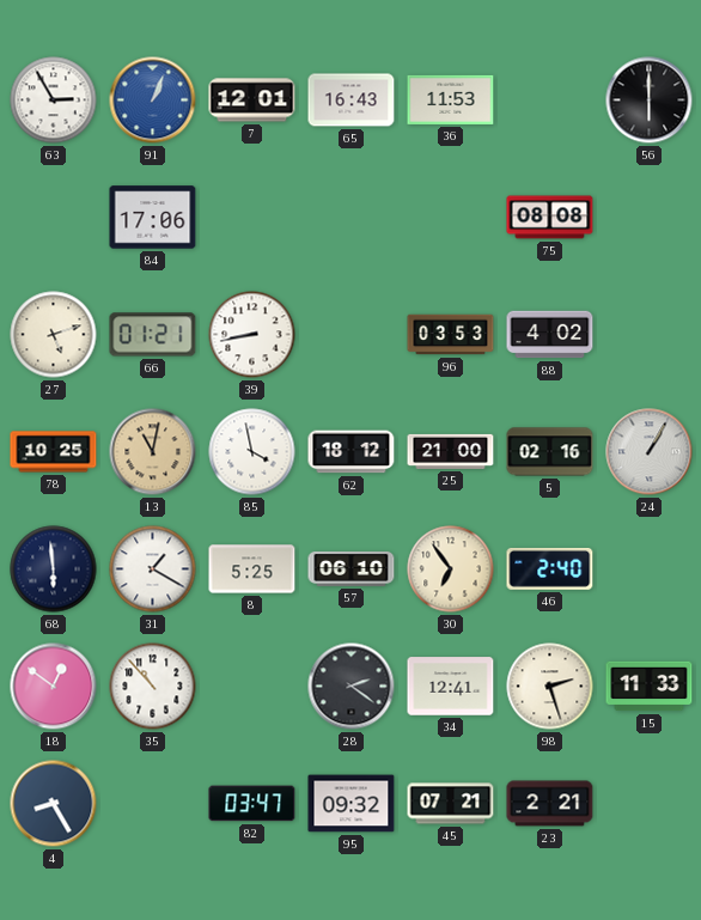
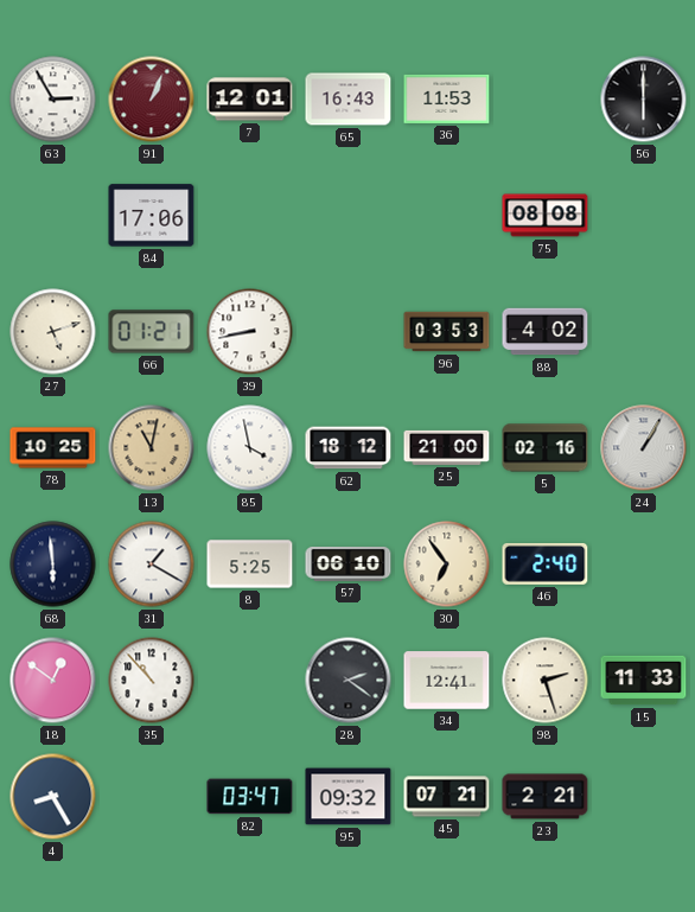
91 dial: blue -> burgundy (152, 100)
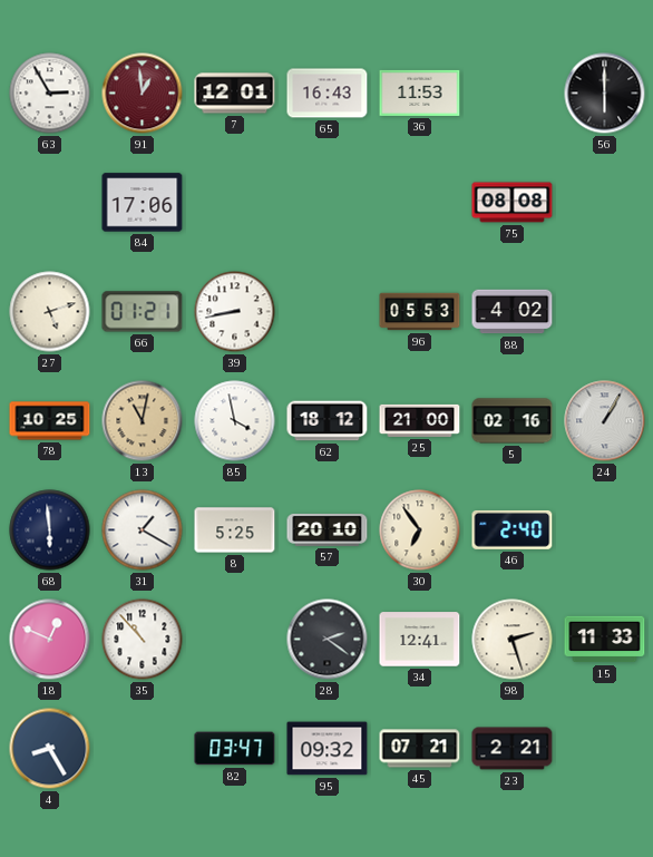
91: 1:04 -> 12:59 (143, 94)
96: 03:53 -> 05:53 (420, 312)
57: 06:10 -> 20:10 (328, 529)
18: 12:51 -> 12:49 (50, 640)
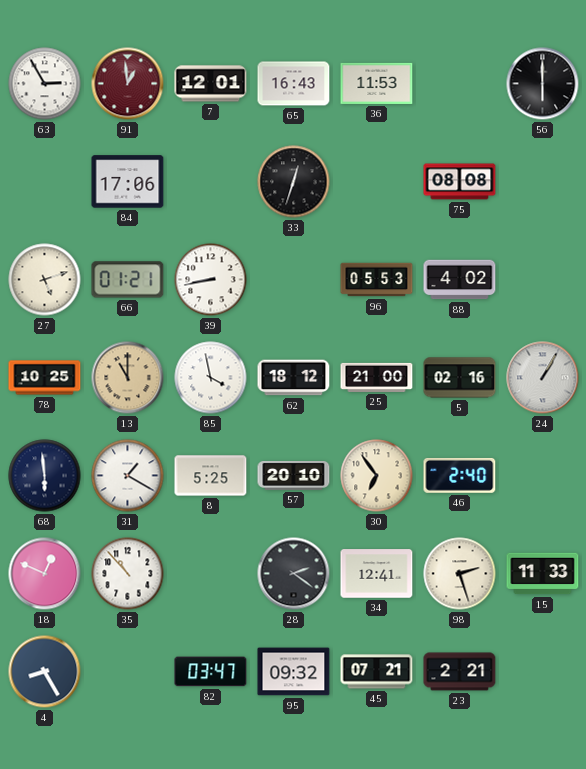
33: none -> 12:33 (294, 182)
13: 11:02 -> 11:00 (128, 378)
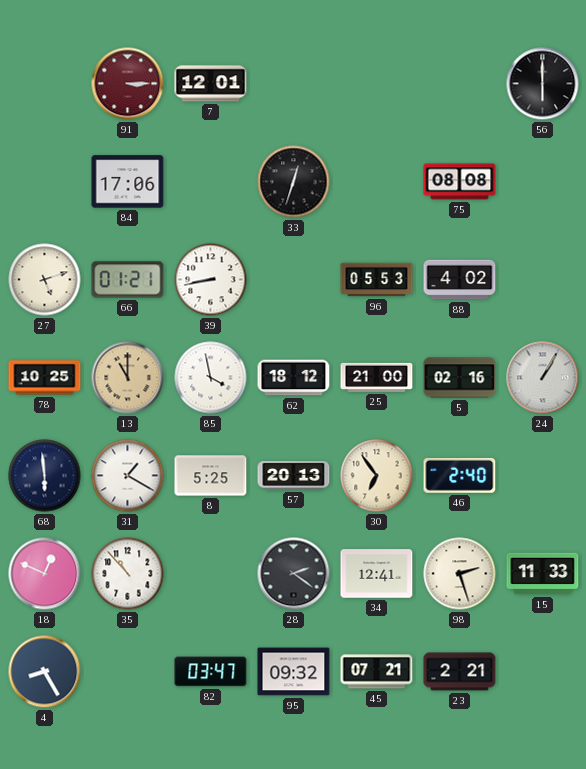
63: 2:55 -> none (45, 84)
91: 12:59 -> 3:15 (128, 84)
65: 16:43 -> none (294, 84)
36: 11:53 -> none (377, 83)
57: 20:10 -> 20:13 (294, 475)
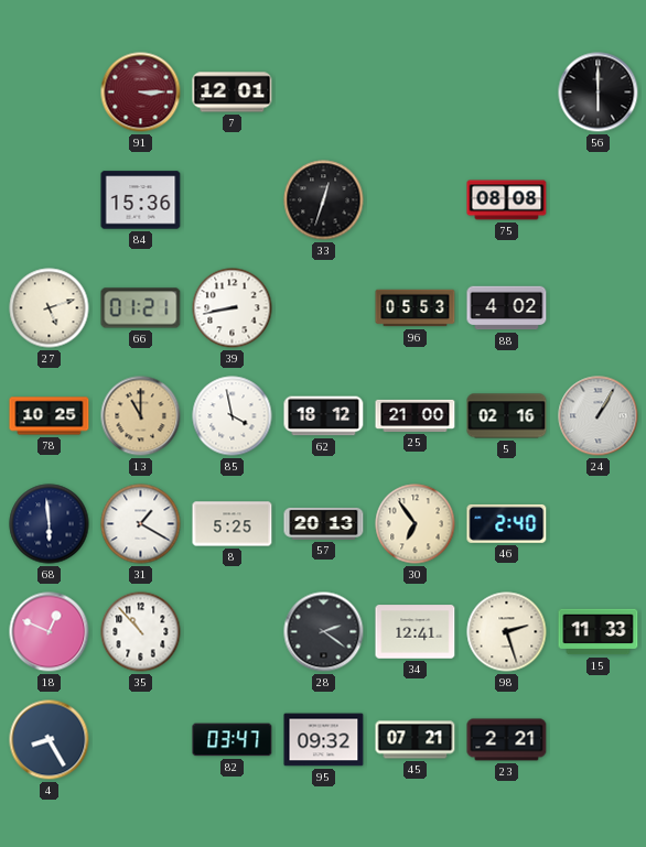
84: 17:06 -> 15:36 (141, 200)
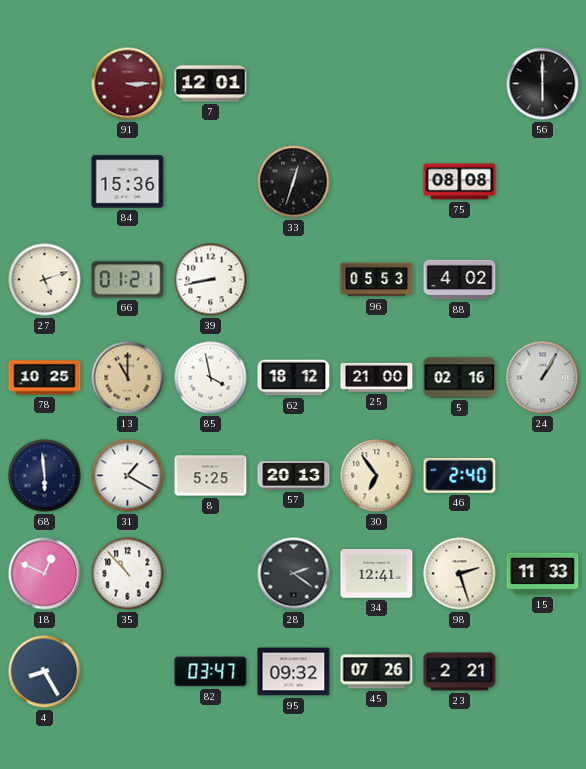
45: 07:21 -> 07:26 (377, 672)
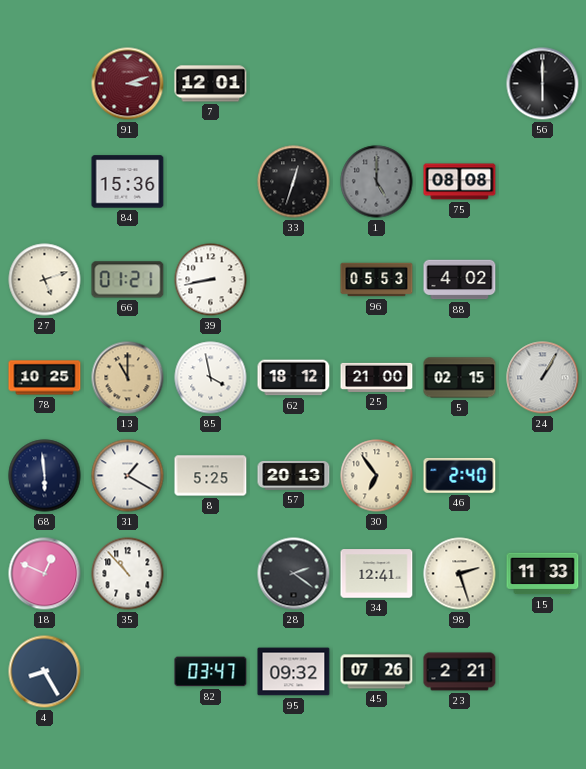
91: 3:15 -> 3:12 (128, 84)
1: none -> 5:00 (377, 182)
5: 02:16 -> 02:15 (460, 378)
